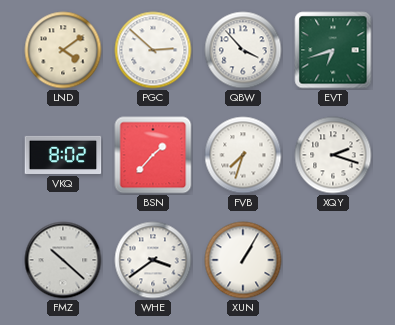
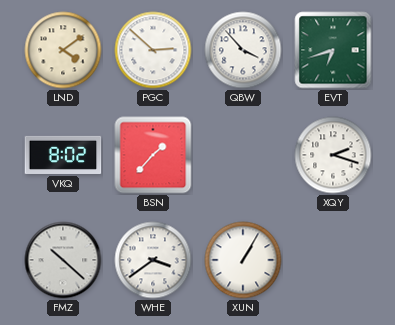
FVB: 7:33 -> none (243, 155)
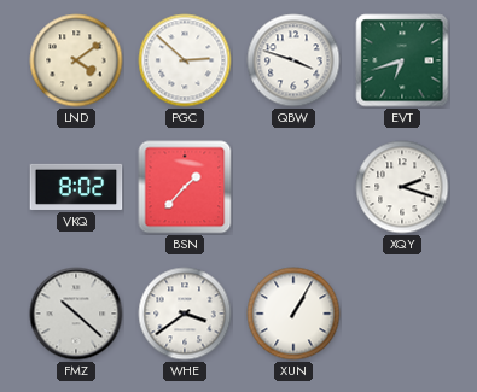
QBW: 3:53 -> 3:48 (293, 60)
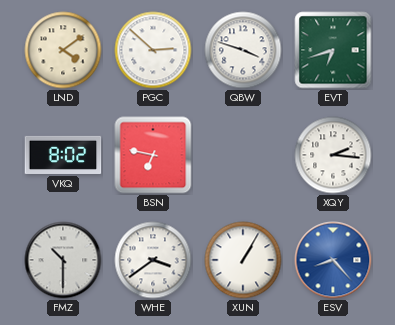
BSN: 1:37 -> 6:47 (153, 155)
XQY: 2:18 -> 2:16 (333, 155)
FMZ: 10:22 -> 10:30 (63, 260)
ESV: none -> 8:23 (333, 260)
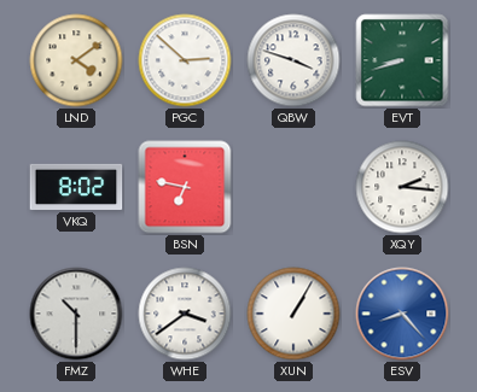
EVT: 6:42 -> 8:42 (402, 60)
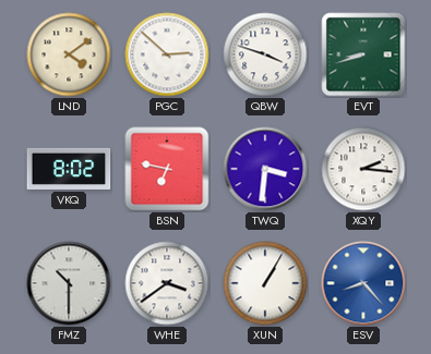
TWQ: none -> 3:31 (265, 169)
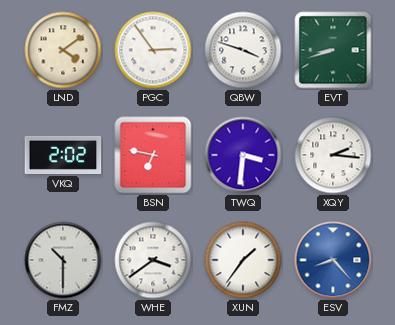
PGC: 2:52 -> 2:54 (153, 50)
VKQ: 8:02 -> 2:02 (63, 155)
XUN: 1:05 -> 1:36 (243, 260)
